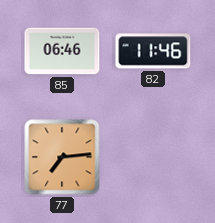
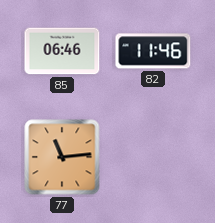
77: 7:14 -> 11:14 (62, 157)
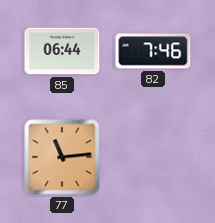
85: 06:46 -> 06:44 (62, 51)
82: 11:46 -> 7:46 (153, 51)
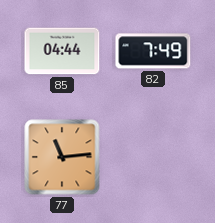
85: 06:44 -> 04:44 (62, 51)
82: 7:46 -> 7:49 (153, 51)
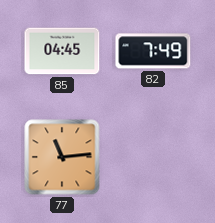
85: 04:44 -> 04:45 (62, 51)
